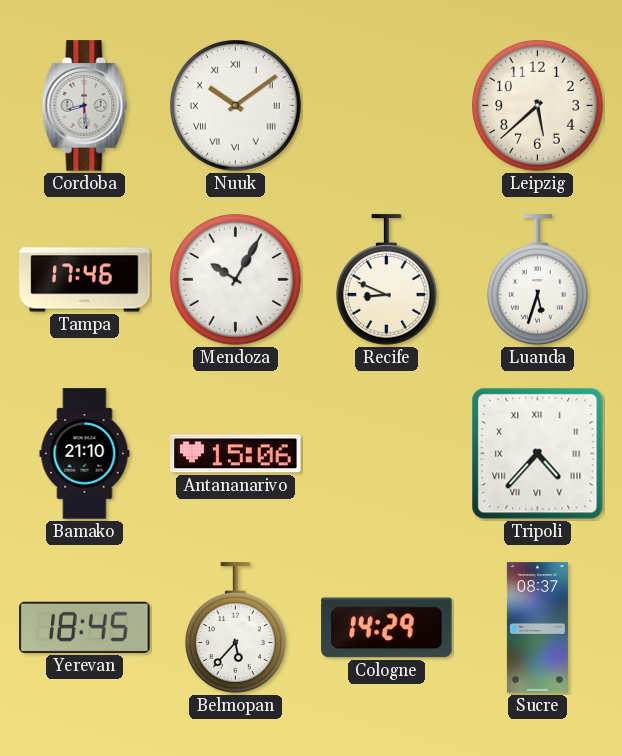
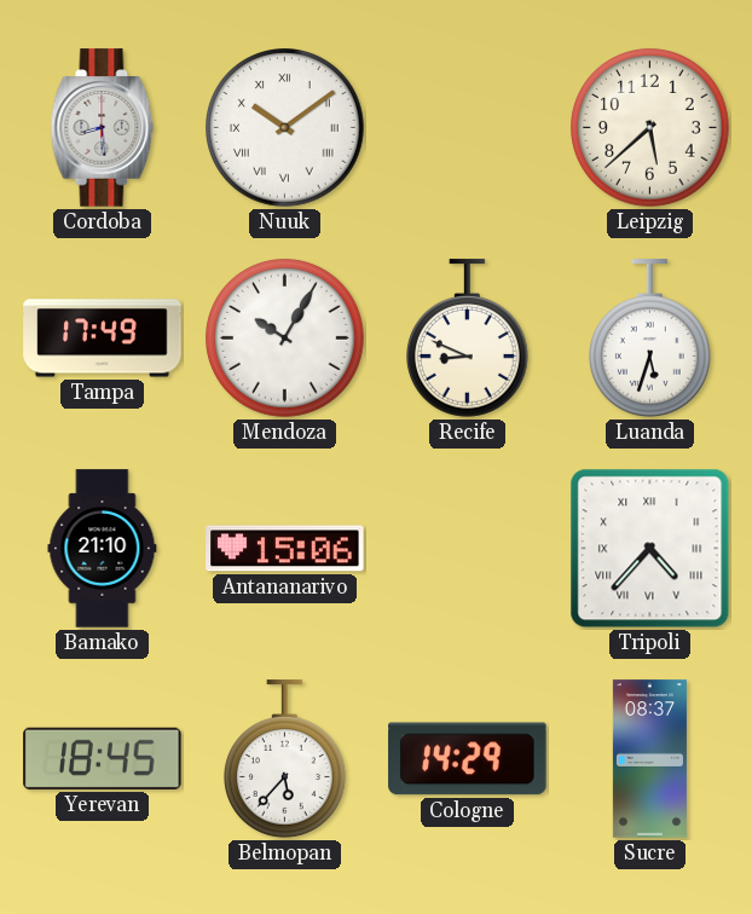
Tampa: 17:46 -> 17:49 (103, 339)
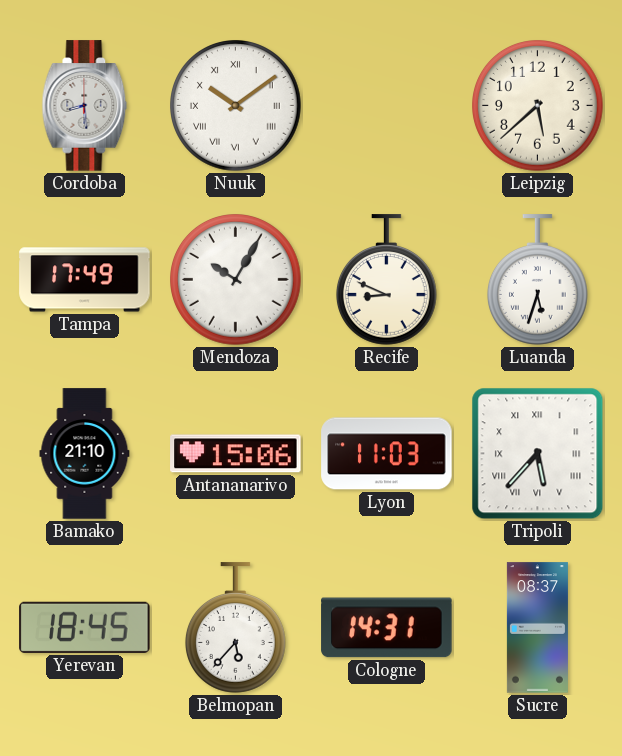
Lyon: none -> 11:03 (387, 454)
Tripoli: 4:37 -> 5:37 (538, 454)
Cologne: 14:29 -> 14:31 (387, 628)
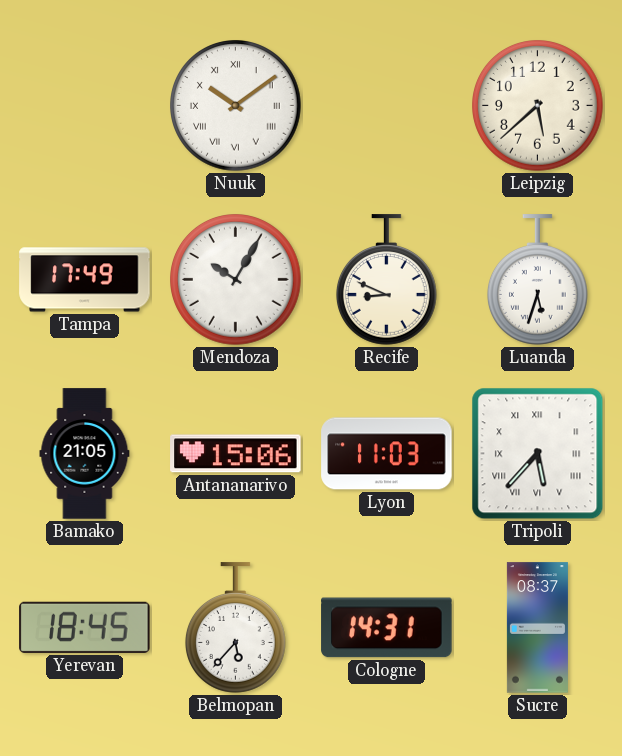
Cordoba: 8:29 -> none (85, 106)
Bamako: 21:10 -> 21:05 (85, 454)
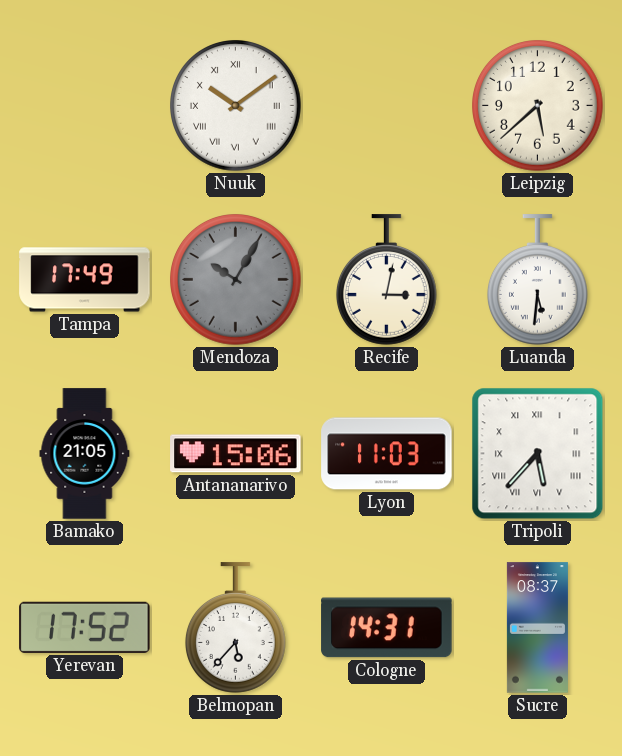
Mendoza dial: white -> grey (236, 280)
Recife: 8:49 -> 3:02 (386, 280)
Luanda: 5:33 -> 5:31 (537, 280)
Yerevan: 18:45 -> 17:52 (85, 627)
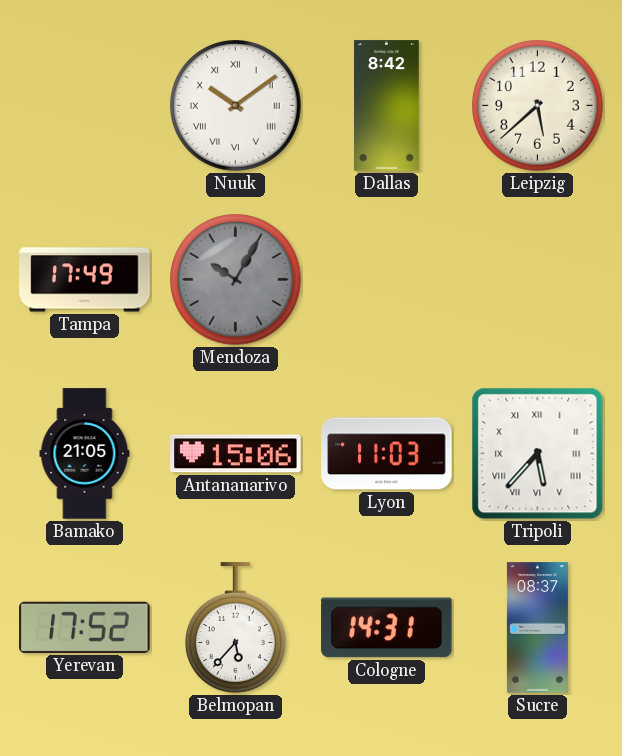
Dallas: none -> 8:42 (387, 106)
Recife: 3:02 -> none (386, 280)
Luanda: 5:31 -> none (537, 280)
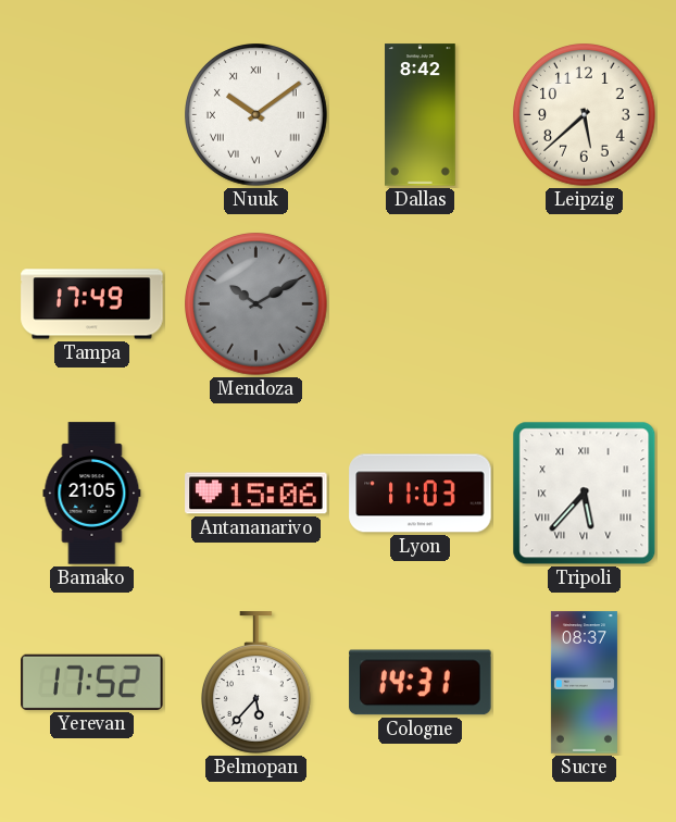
Mendoza: 10:05 -> 10:10 (256, 304)
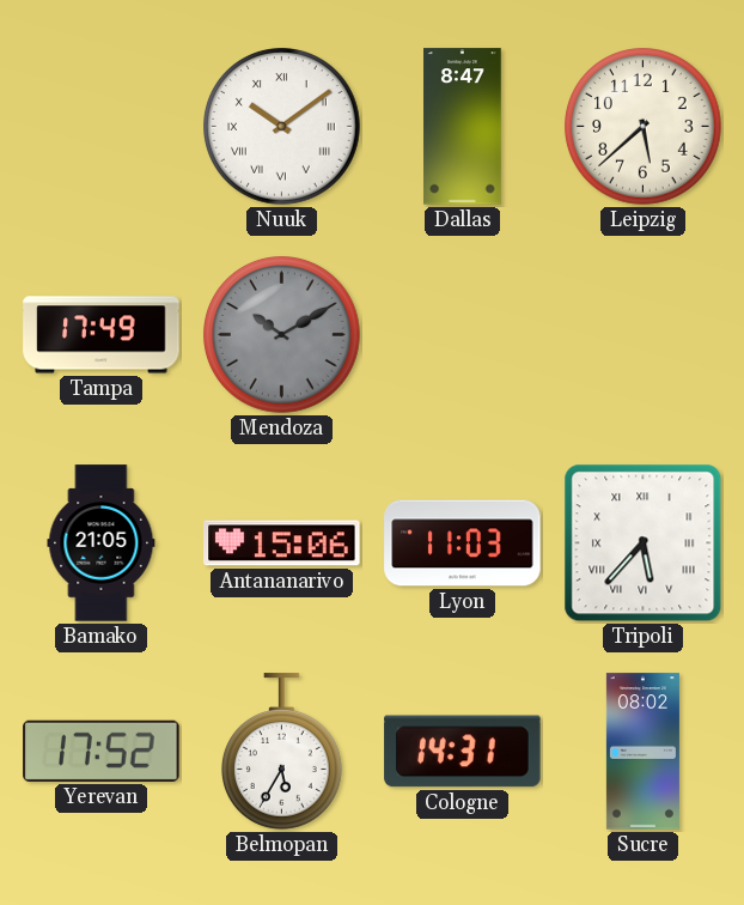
Dallas: 8:42 -> 8:47 (463, 127)
Belmopan: 5:37 -> 5:35 (281, 752)
Sucre: 08:37 -> 08:02 (642, 752)
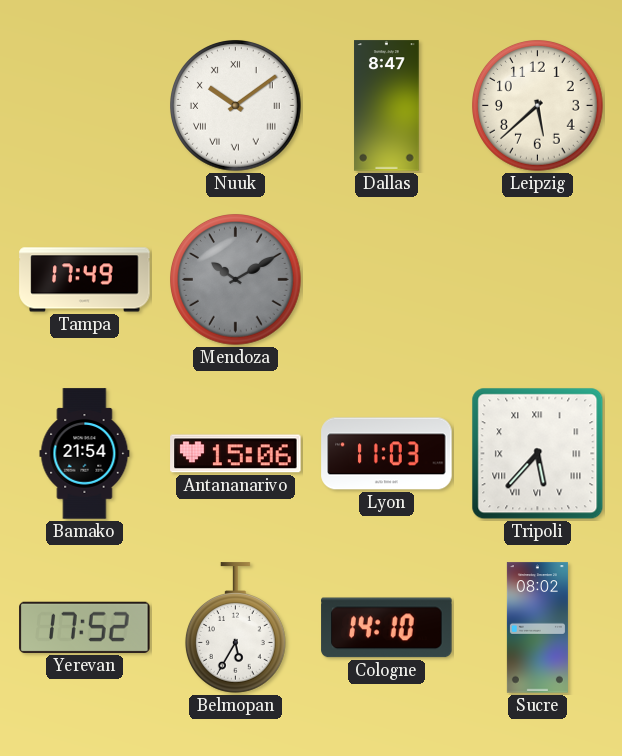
Bamako: 21:05 -> 21:54 (85, 454)
Cologne: 14:31 -> 14:10 (387, 628)
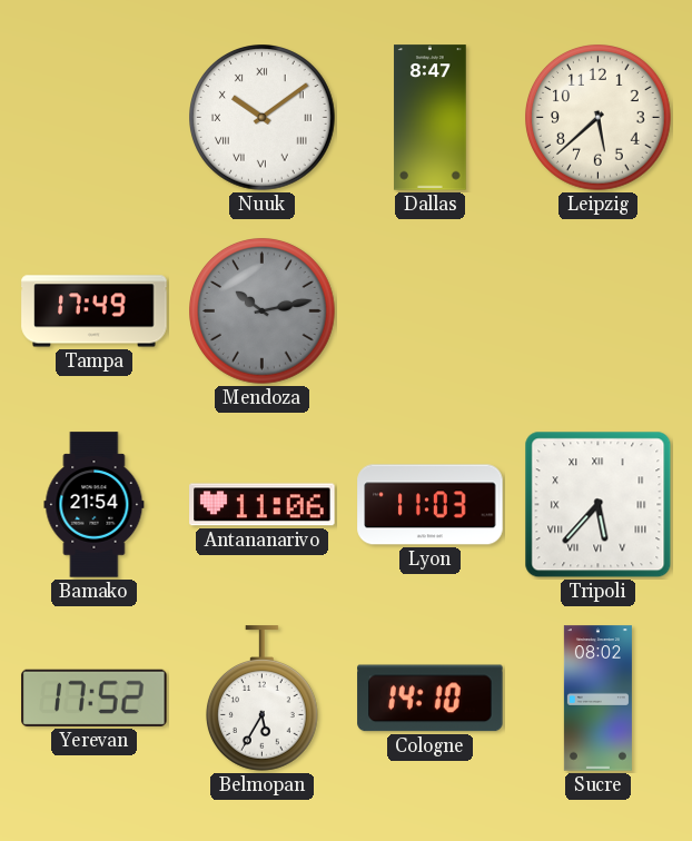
Mendoza: 10:10 -> 10:13 (263, 311)
Antananarivo: 15:06 -> 11:06 (263, 505)
